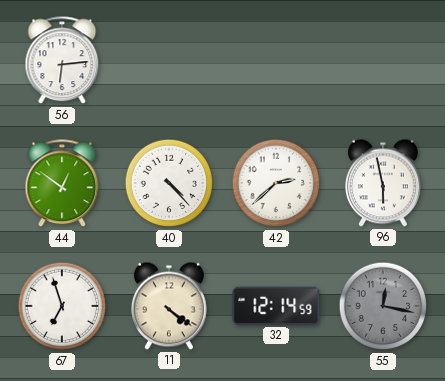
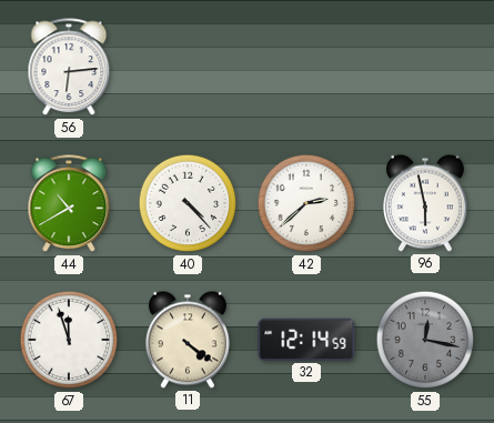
44: 12:51 -> 10:40 (69, 204)
67: 6:57 -> 11:57 (69, 340)
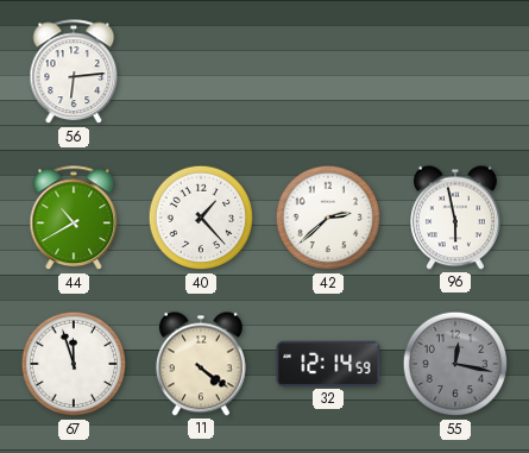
40: 4:23 -> 1:23 (201, 218)
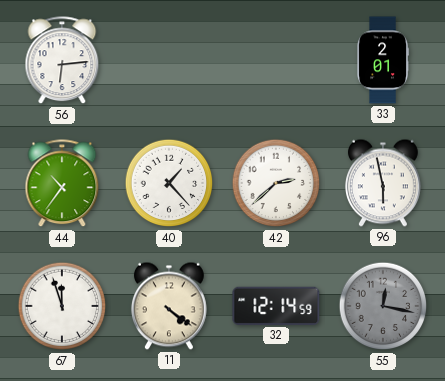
33: none -> 2:01 (382, 60)
44: 10:40 -> 10:36 (62, 184)
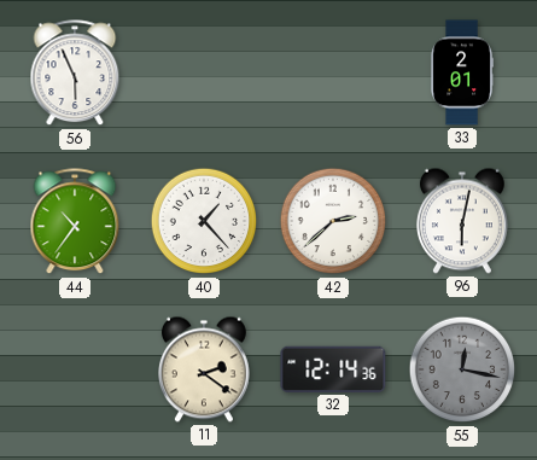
56: 6:14 -> 5:56 (75, 74)
96: 5:58 -> 6:02 (462, 221)
67: 11:57 -> none (62, 306)
11: 4:21 -> 2:21 (204, 369)
32: 12:14:59 -> 12:14:36 (333, 369)
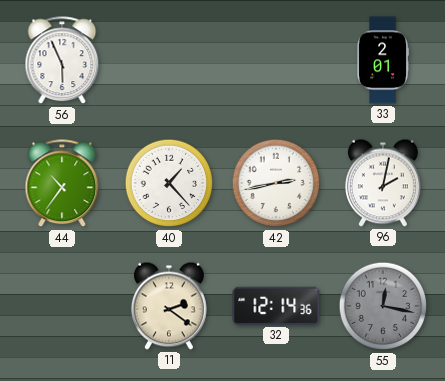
42: 2:38 -> 2:43 (276, 183)
96: 6:02 -> 2:02 (383, 183)
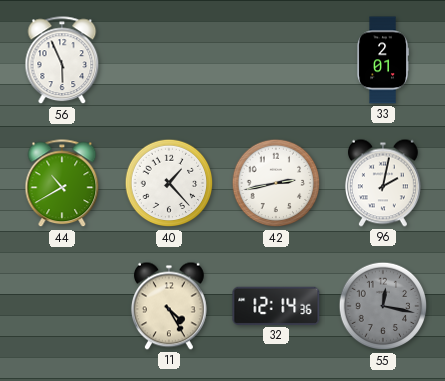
44: 10:36 -> 10:40 (62, 184)
11: 2:21 -> 4:25 (169, 306)
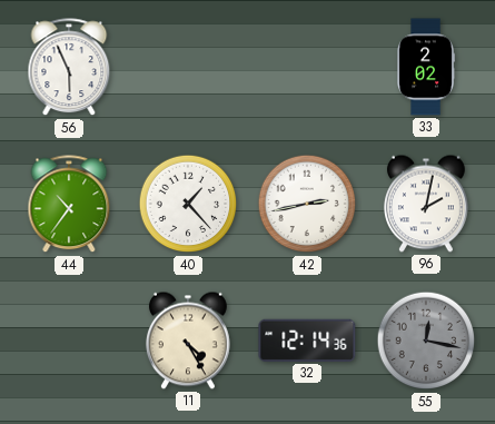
33: 2:01 -> 2:02 (425, 67)
44: 10:40 -> 10:36 (69, 205)
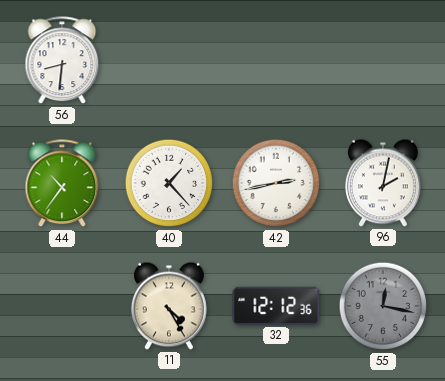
56: 5:56 -> 8:31 (62, 61)
33: 2:02 -> none (425, 67)
32: 12:14 -> 12:12 (276, 306)
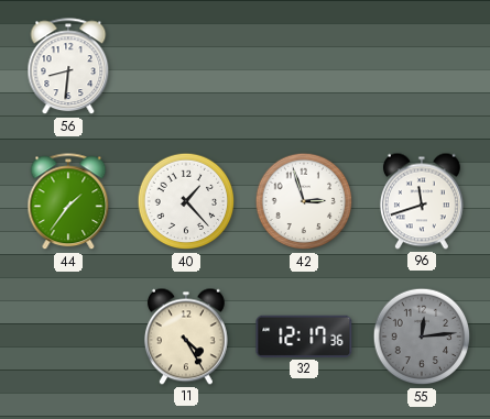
44: 10:36 -> 1:36 (68, 202)
42: 2:43 -> 2:57 (304, 201)
96: 2:02 -> 11:42 (422, 201)
32: 12:12 -> 12:17 (304, 337)
55: 12:17 -> 12:14 (422, 337)
